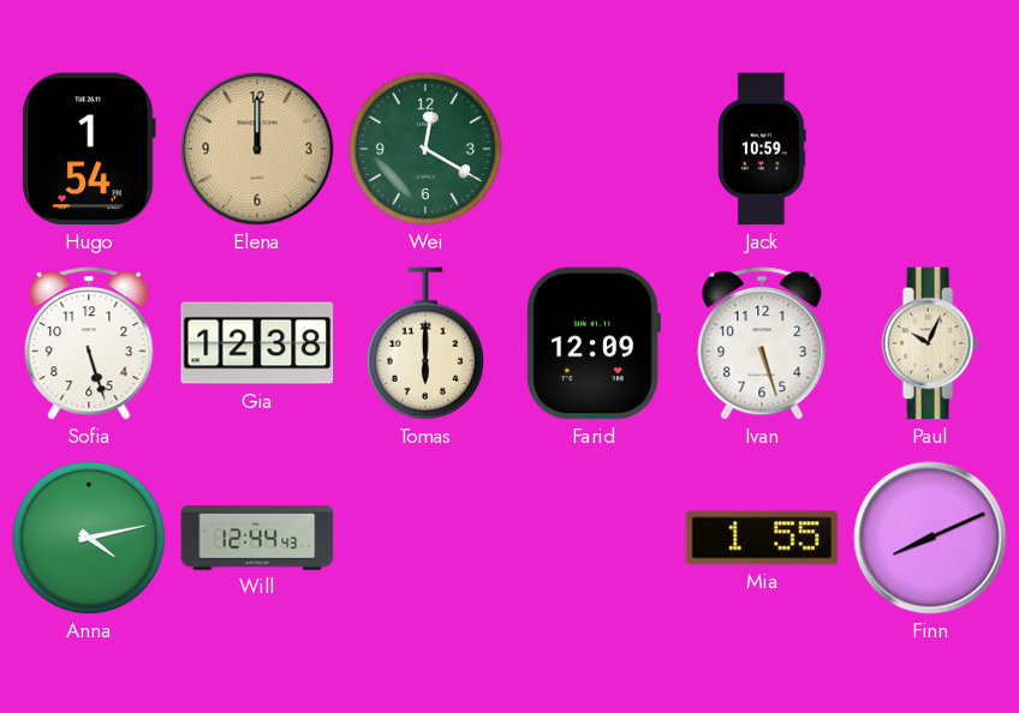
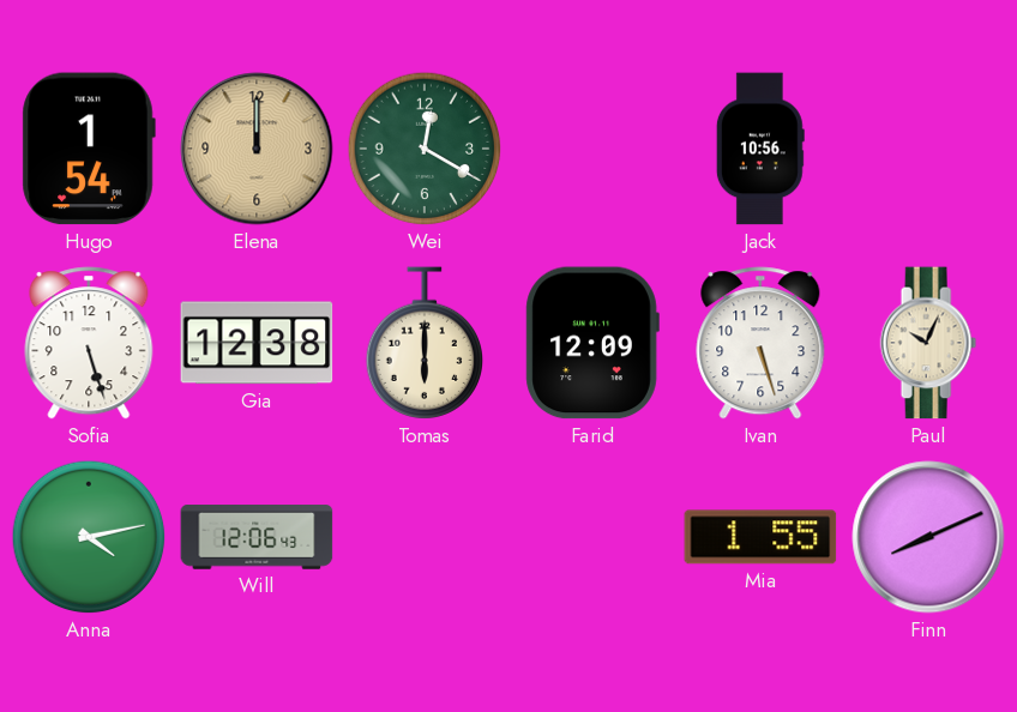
Jack: 10:59 -> 10:56 (760, 149)
Will: 12:44 -> 12:06 (257, 537)
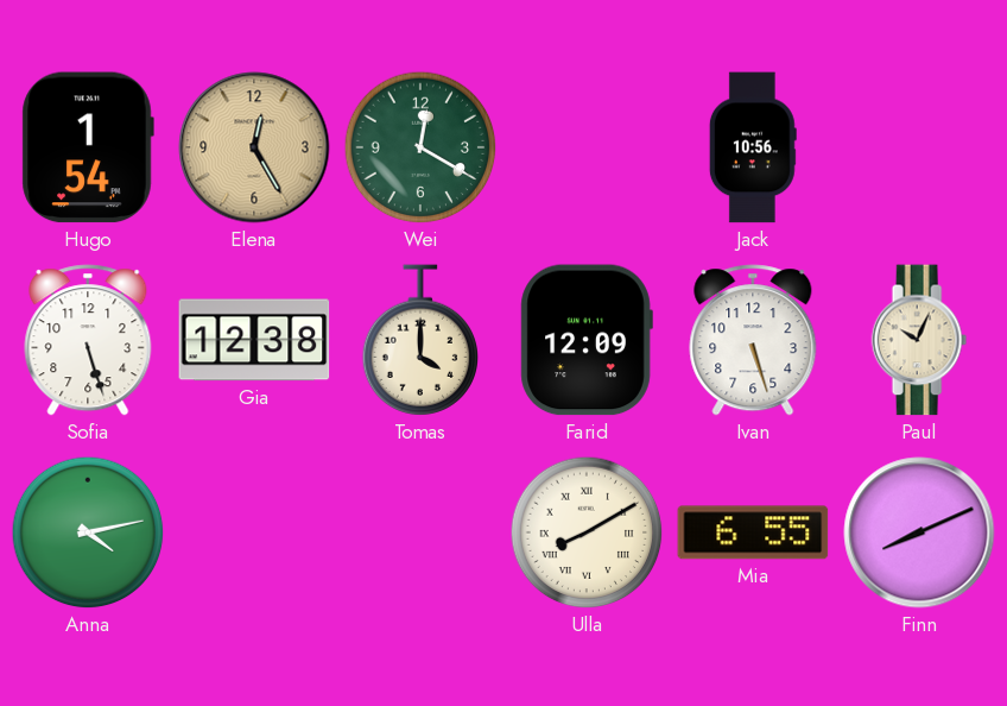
Elena: 12:00 -> 12:25 (254, 147)
Tomas: 6:00 -> 4:00 (419, 340)
Will: 12:06 -> none (257, 537)
Ulla: none -> 8:10 (587, 532)
Mia: 1:55 -> 6:55 (753, 532)
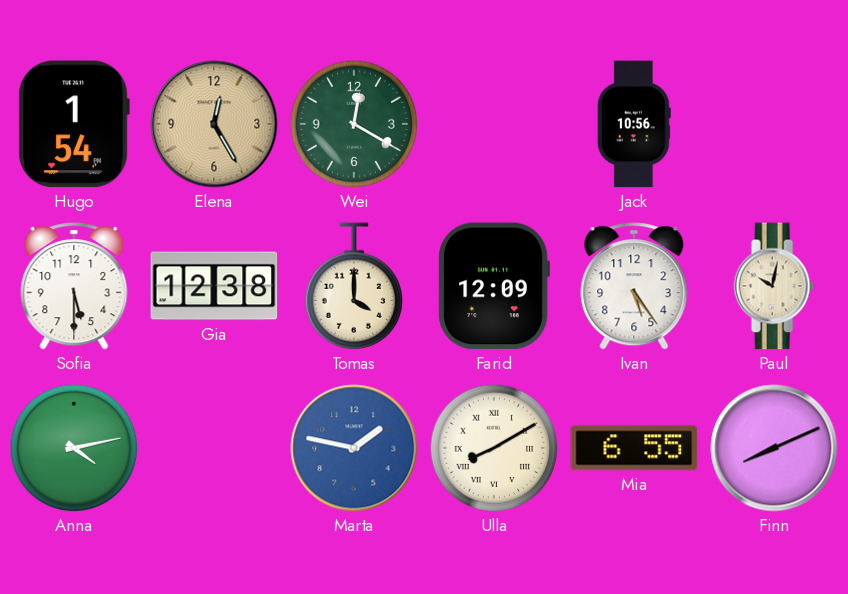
Sofia: 5:27 -> 5:30 (74, 286)
Ivan: 5:27 -> 5:24 (634, 286)
Paul: 10:04 -> 10:02 (774, 286)
Marta: none -> 1:47 (354, 448)
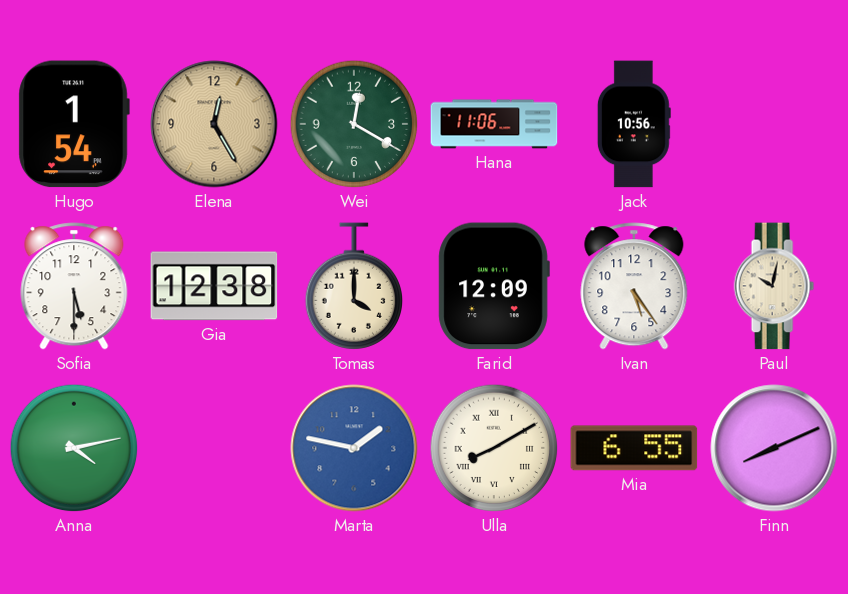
Hana: none -> 11:06 (494, 124)
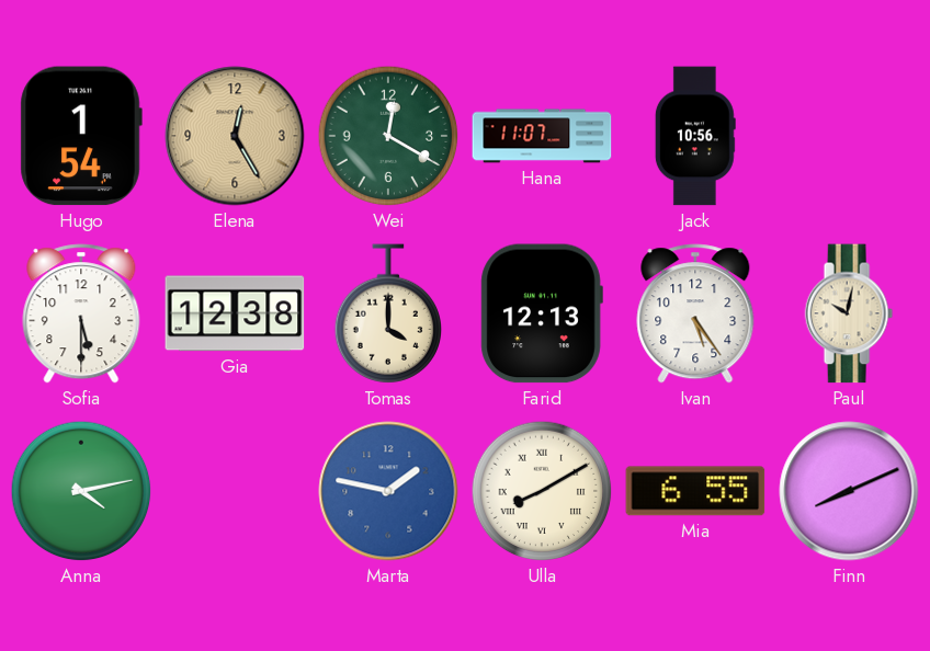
Hana: 11:06 -> 11:07 (542, 136)
Farid: 12:09 -> 12:13 (542, 313)
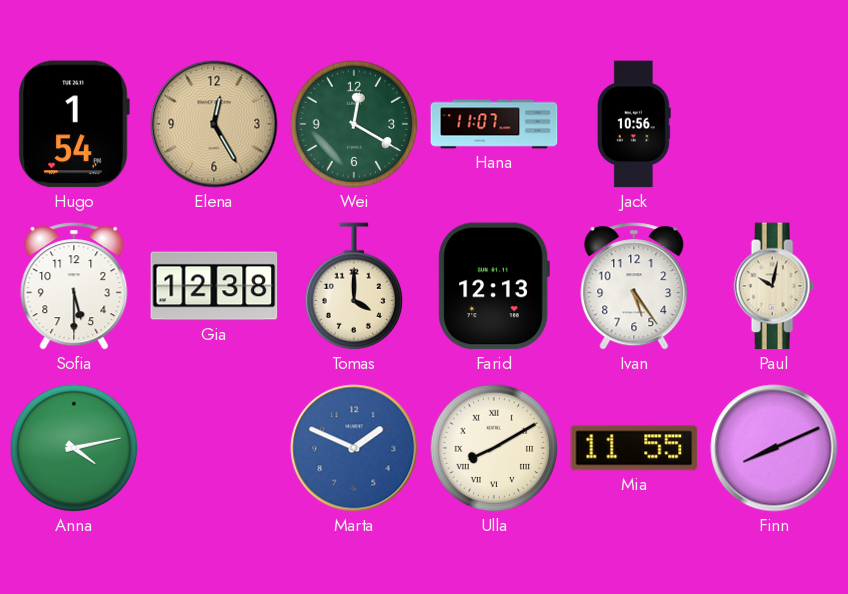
Marta: 1:47 -> 1:49 (354, 448)
Mia: 6:55 -> 11:55 (634, 448)
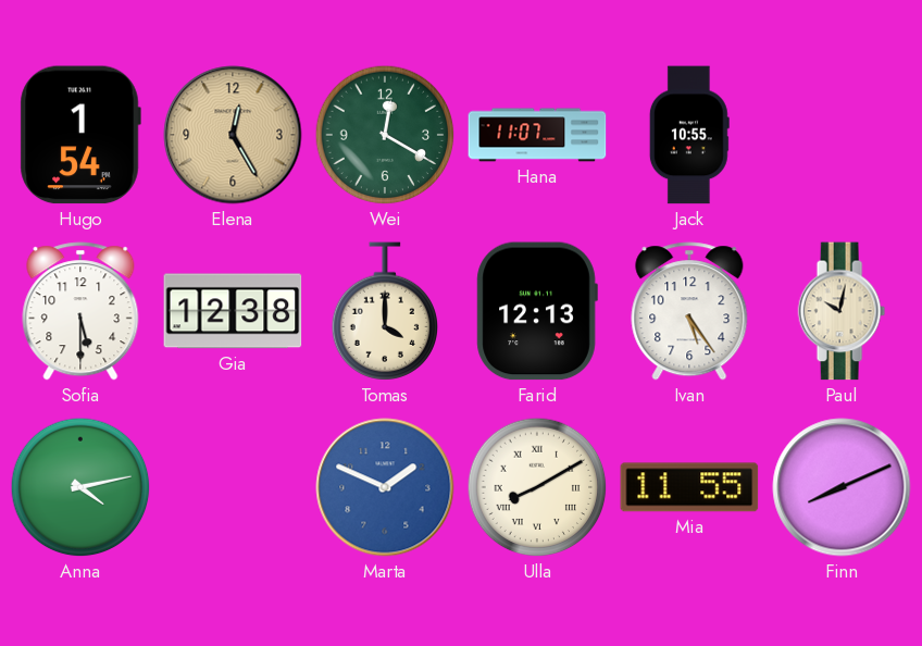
Jack: 10:56 -> 10:55 (689, 135)
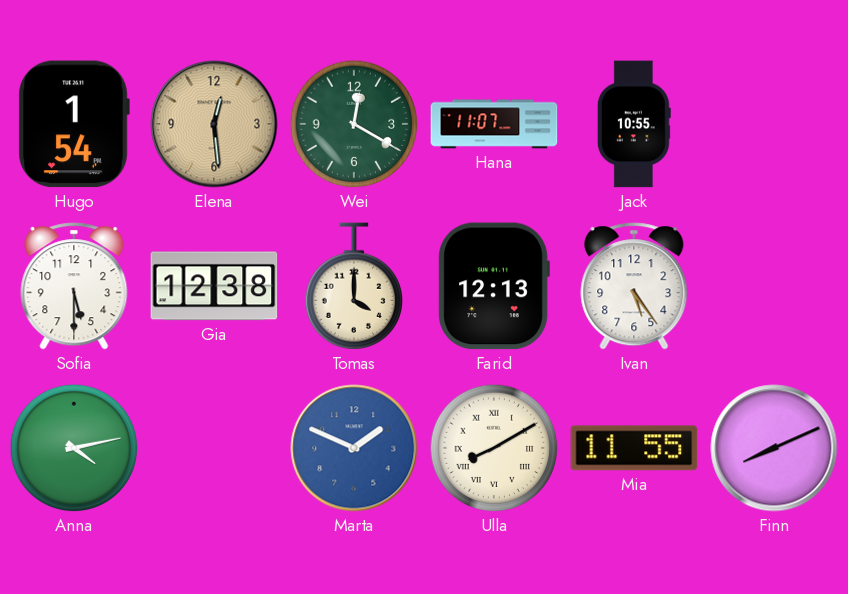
Elena: 12:25 -> 12:29 (214, 124)
Paul: 10:02 -> none (842, 311)
